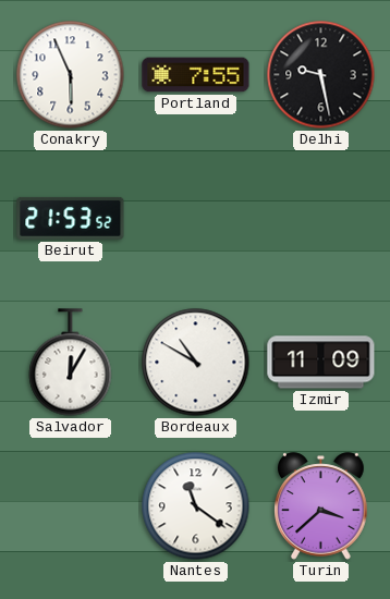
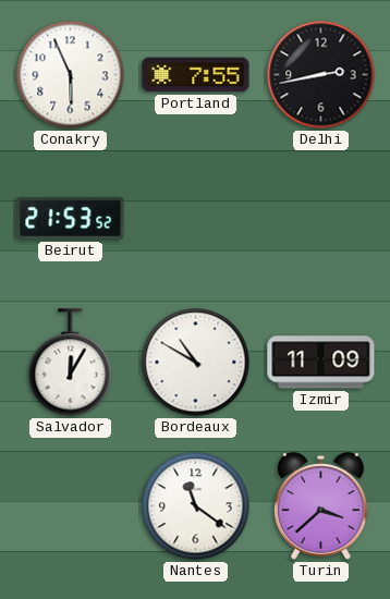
Delhi: 9:28 -> 2:43 (321, 75)
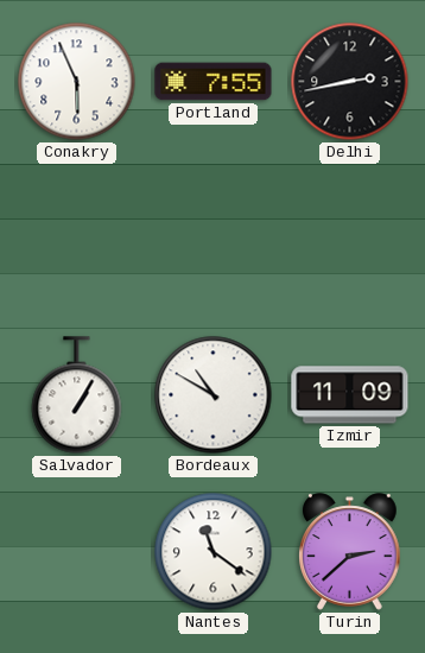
Beirut: 21:53 -> none (71, 218)
Salvador: 12:05 -> 1:05 (77, 395)
Turin: 3:38 -> 2:38 (350, 552)
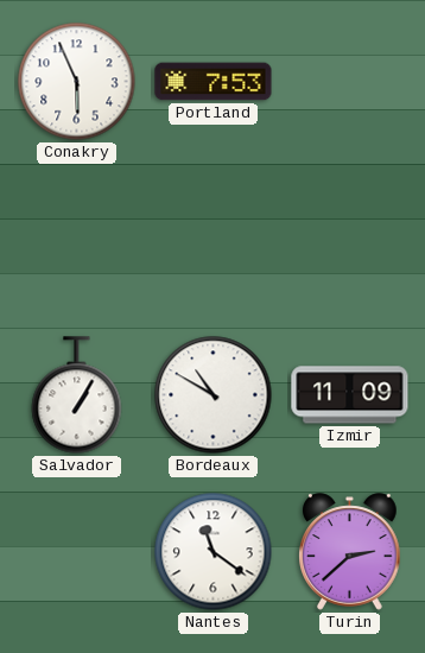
Portland: 7:55 -> 7:53 (214, 82)
Delhi: 2:43 -> none (350, 82)
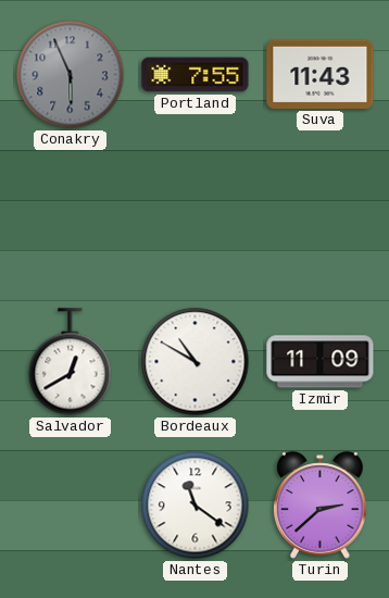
Conakry dial: white -> grey (71, 75)
Portland: 7:53 -> 7:55 (196, 75)
Suva: none -> 11:43 (321, 74)
Salvador: 1:05 -> 12:40 (71, 362)
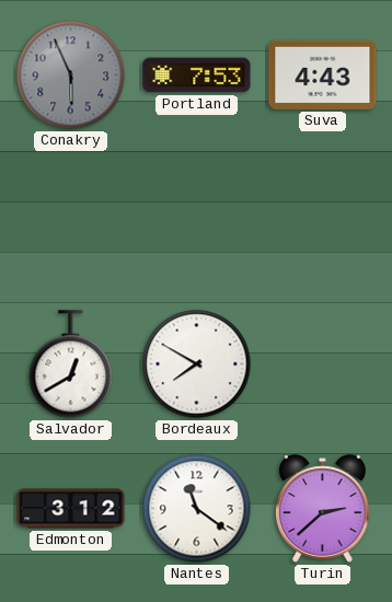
Portland: 7:55 -> 7:53 (197, 76)
Suva: 11:43 -> 4:43 (323, 74)
Bordeaux: 10:50 -> 7:50 (197, 364)
Izmir: 11:09 -> none (321, 362)
Edmonton: none -> 3:12 (71, 509)
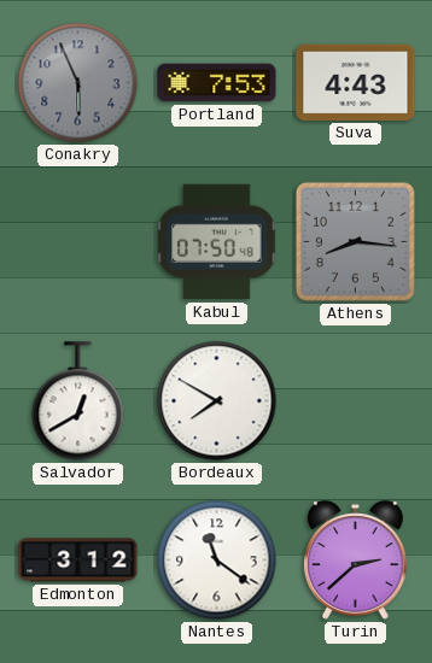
Kabul: none -> 07:50 (217, 242)
Athens: none -> 8:16 (355, 241)
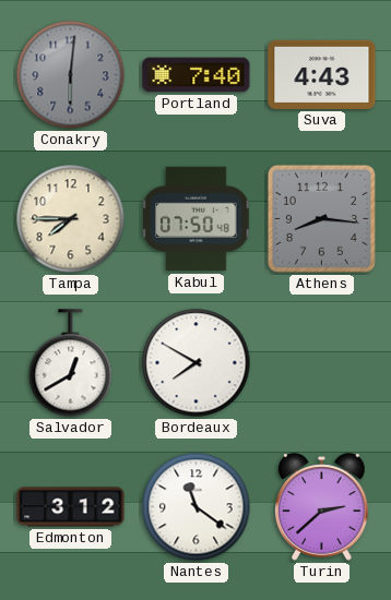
Conakry: 5:56 -> 6:01 (71, 75)
Portland: 7:53 -> 7:40 (197, 75)
Tampa: none -> 7:45 (71, 219)
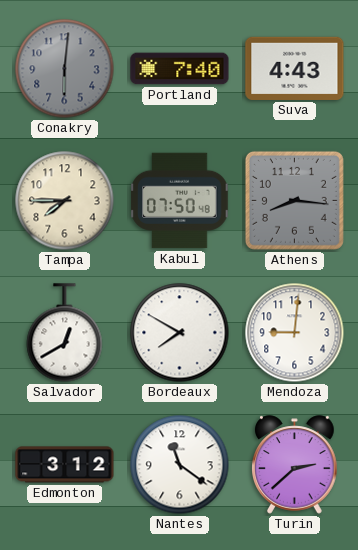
Mendoza: none -> 9:01 (295, 333)
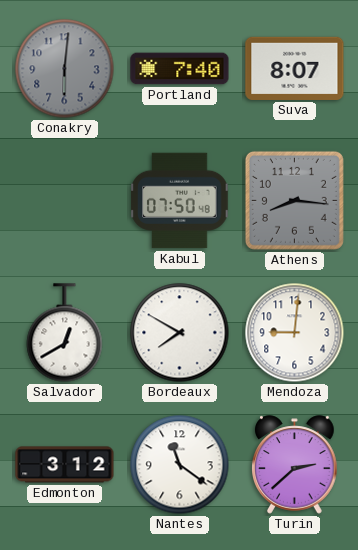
Suva: 4:43 -> 8:07 (295, 68)
Tampa: 7:45 -> none (65, 201)
